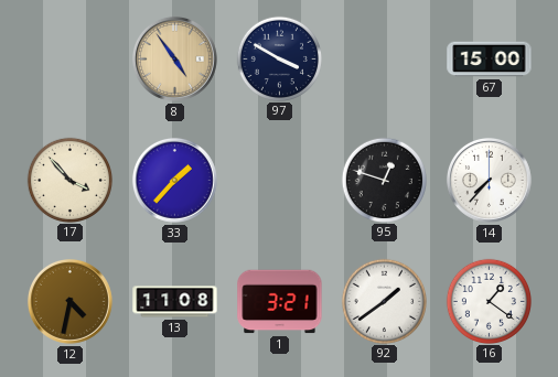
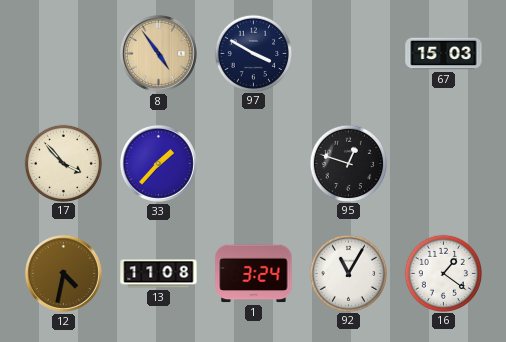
67: 15:00 -> 15:03 (444, 54)
14: 7:37 -> none (489, 180)
1: 3:21 -> 3:24 (254, 274)
92: 1:39 -> 11:05 (348, 273)
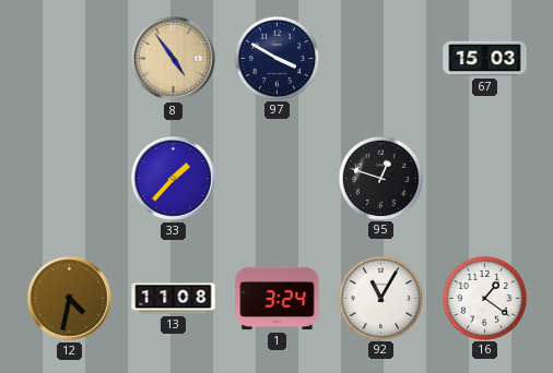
17: 3:53 -> none (63, 163)
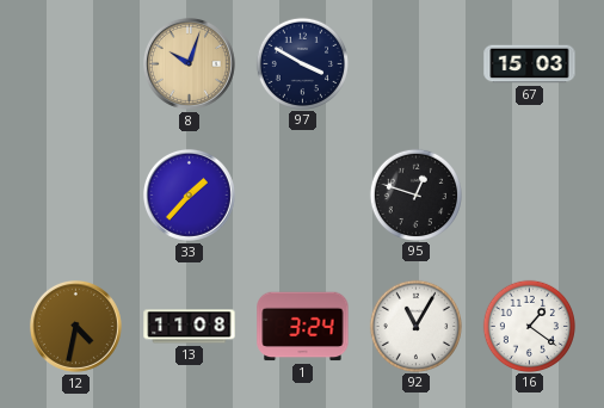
8: 4:54 -> 10:03 (189, 63)
